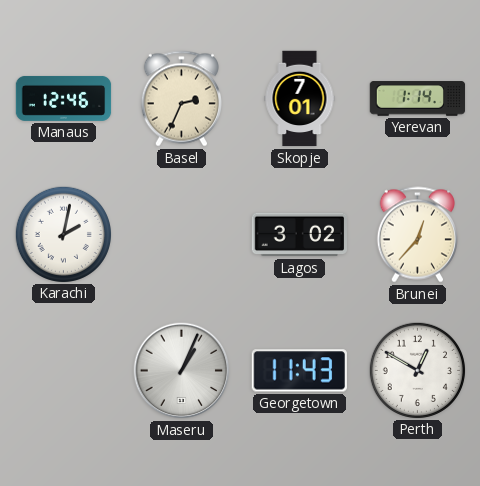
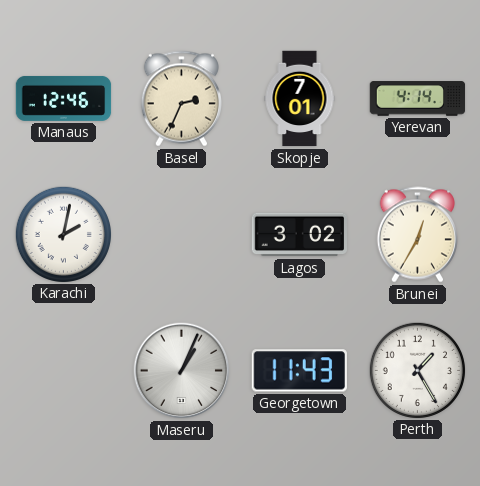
Yerevan: 1:14 -> 4:14 (418, 99)
Brunei: 12:37 -> 12:35 (417, 235)
Perth: 12:50 -> 1:25 (417, 370)
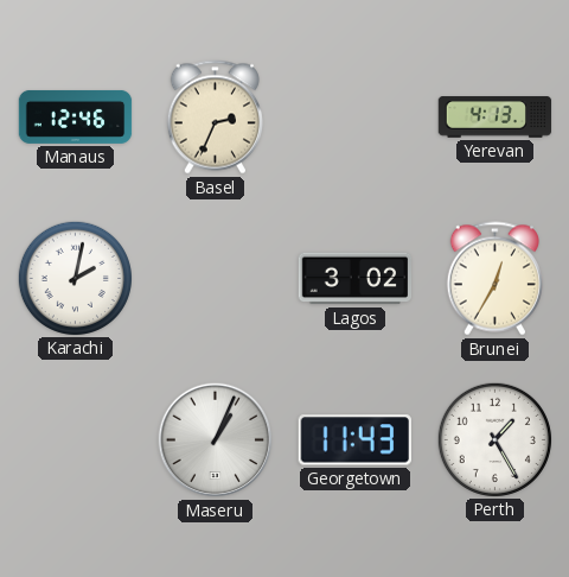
Skopje: 7:01 -> none (300, 99)
Yerevan: 4:14 -> 4:13 (496, 118)
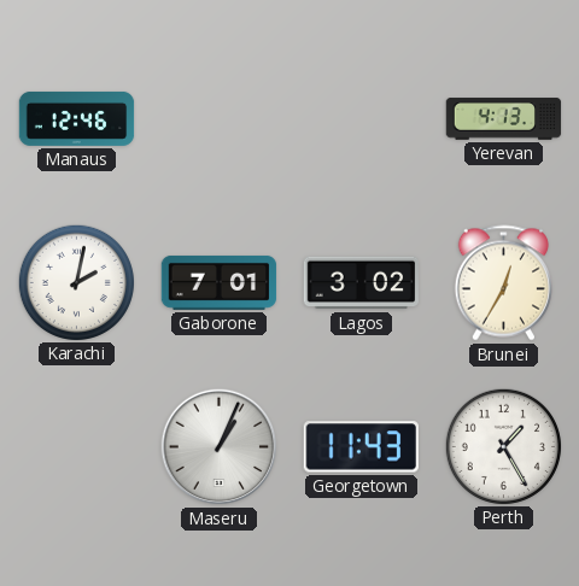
Basel: 2:34 -> none (215, 118)
Gaborone: none -> 7:01 (220, 282)
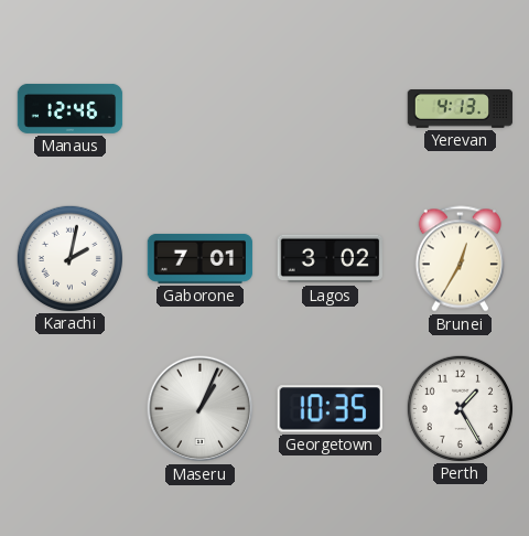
Georgetown: 11:43 -> 10:35 (330, 409)
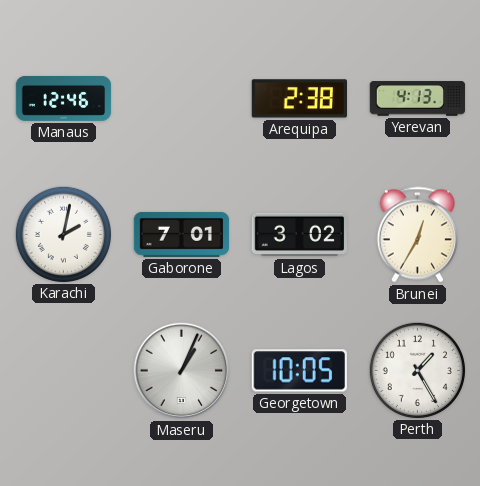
Arequipa: none -> 2:38 (299, 99)
Georgetown: 10:35 -> 10:05 (299, 371)
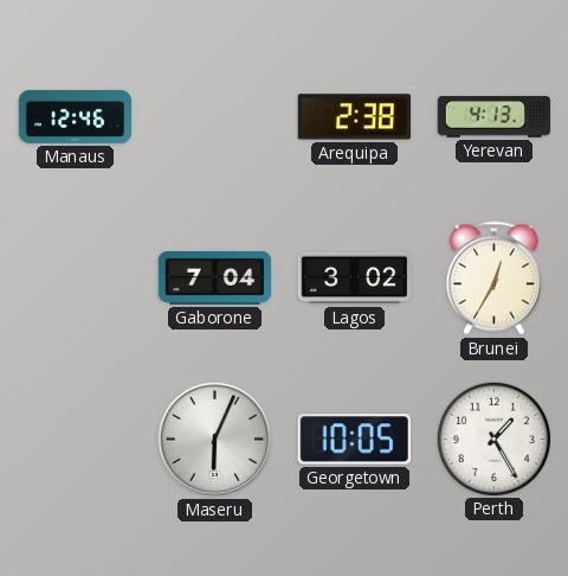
Karachi: 2:02 -> none (63, 234)
Gaborone: 7:01 -> 7:04 (215, 277)
Maseru: 1:04 -> 6:04 (215, 440)
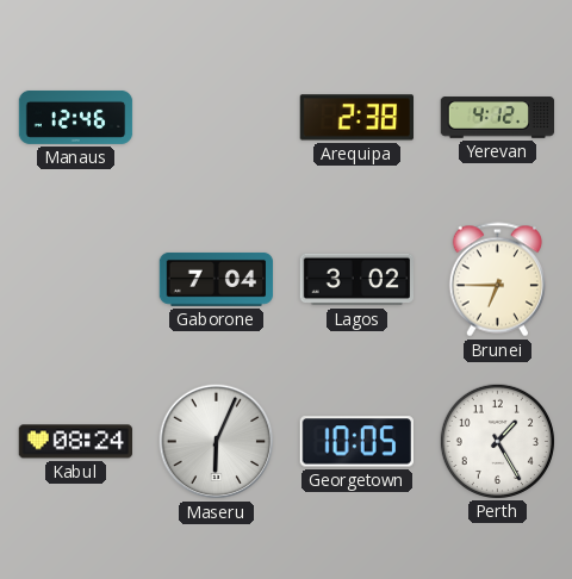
Yerevan: 4:13 -> 4:12 (498, 118)
Brunei: 12:35 -> 6:45 (497, 280)
Kabul: none -> 08:24 (76, 442)
